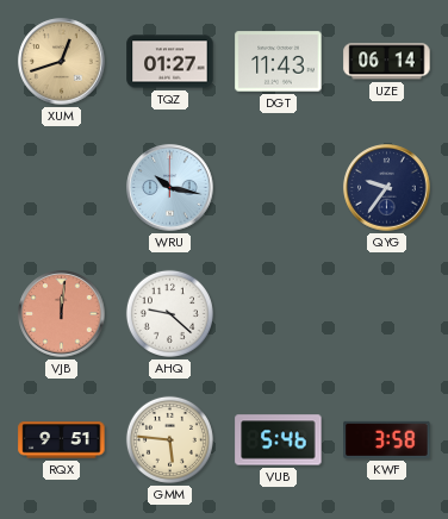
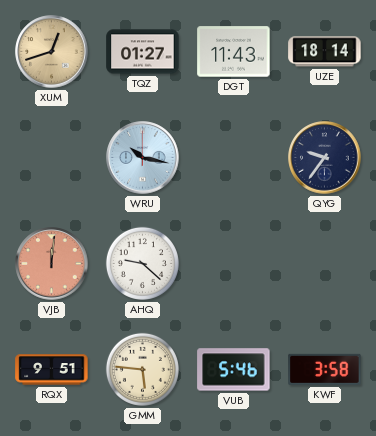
UZE: 06:14 -> 18:14 (325, 52)
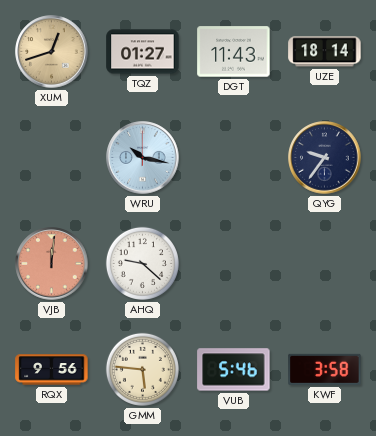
RQX: 9:51 -> 9:56 (52, 370)
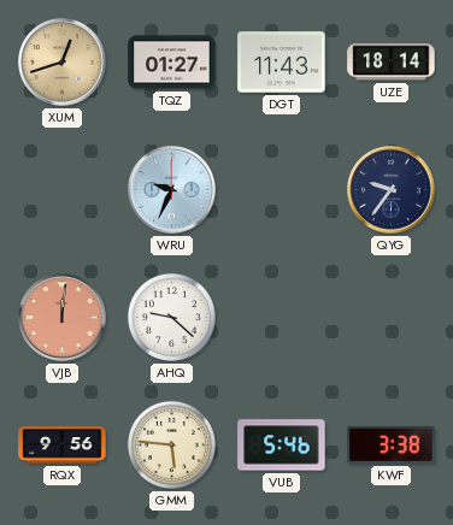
WRU: 10:17 -> 9:34 (172, 190)
KWF: 3:58 -> 3:38 (392, 444)
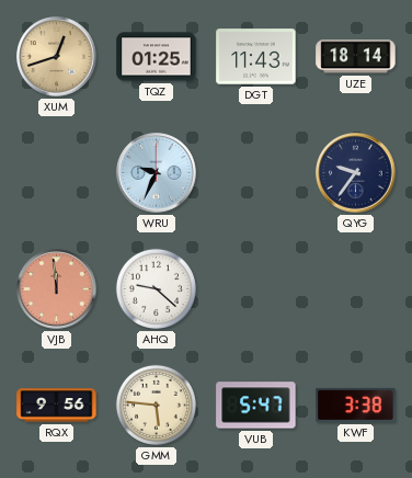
TQZ: 01:27 -> 01:25 (157, 57)
VJB: 12:01 -> 11:59 (57, 289)
VUB: 5:46 -> 5:47 (256, 406)
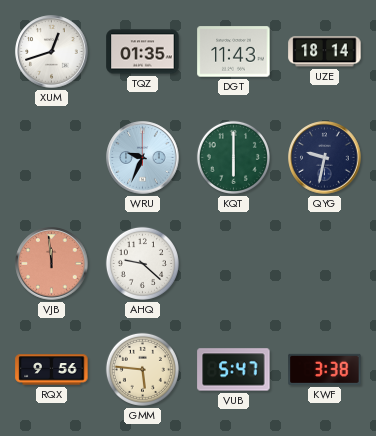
XUM dial: champagne -> white (52, 52)
TQZ: 01:25 -> 01:35 (143, 52)
KQT: none -> 6:00 (233, 157)
QYG: 9:36 -> 9:32 (325, 158)
